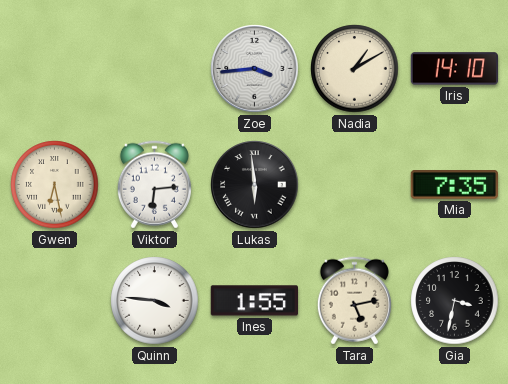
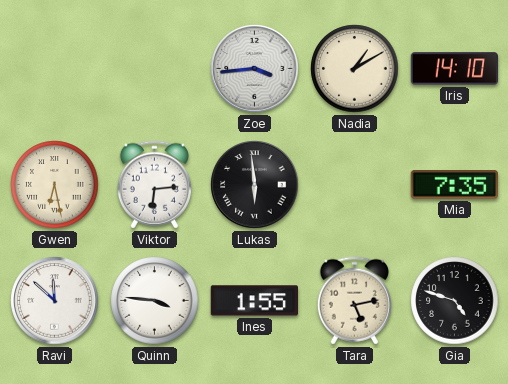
Ravi: none -> 11:52 (55, 301)
Gia: 3:32 -> 4:48 (455, 301)
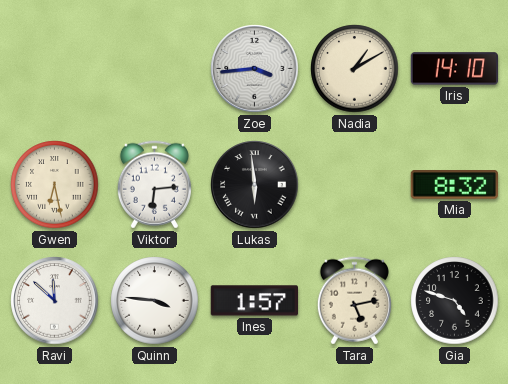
Mia: 7:35 -> 8:32 (454, 185)
Ines: 1:55 -> 1:57 (254, 301)
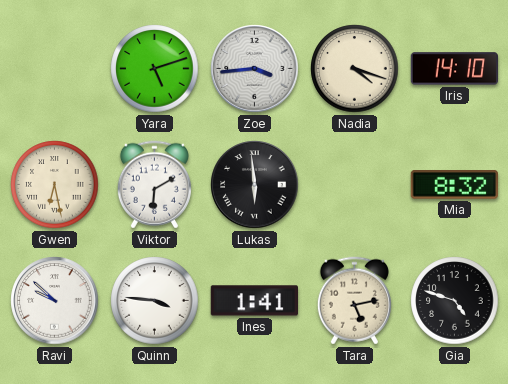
Yara: none -> 5:12 (155, 69)
Nadia: 1:10 -> 4:18 (355, 69)
Viktor: 6:14 -> 6:10 (154, 185)
Ravi: 11:52 -> 9:52 (55, 301)
Ines: 1:57 -> 1:41 (254, 301)
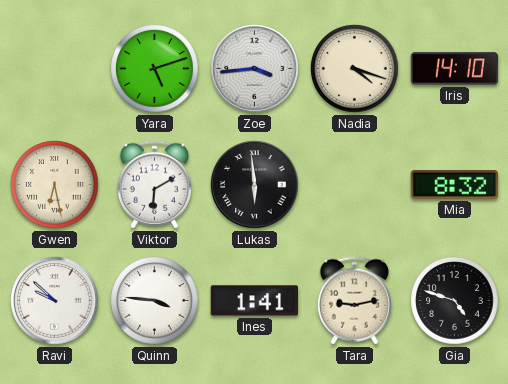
Tara: 5:13 -> 9:13 (354, 301)
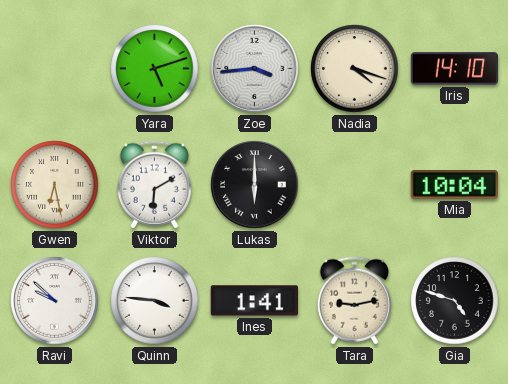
Lukas: 5:59 -> 6:00 (255, 185)
Mia: 8:32 -> 10:04 (454, 185)
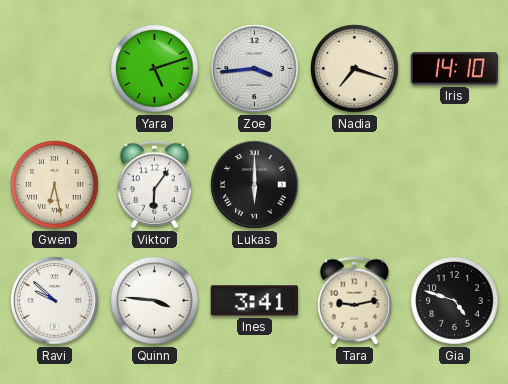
Nadia: 4:18 -> 7:18 (355, 69)
Viktor: 6:10 -> 6:06 (154, 185)
Mia: 10:04 -> none (454, 185)
Ines: 1:41 -> 3:41 (254, 301)
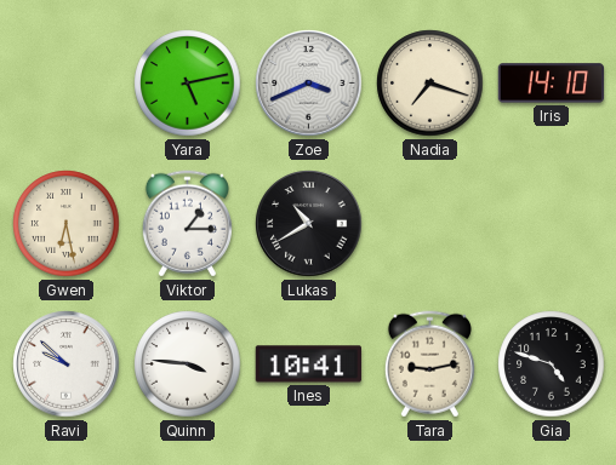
Yara: 5:12 -> 5:13 (188, 84)
Zoe: 3:44 -> 3:41 (309, 84)
Viktor: 6:06 -> 1:15 (187, 224)
Lukas: 6:00 -> 10:40 (309, 224)
Ines: 3:41 -> 10:41 (308, 364)
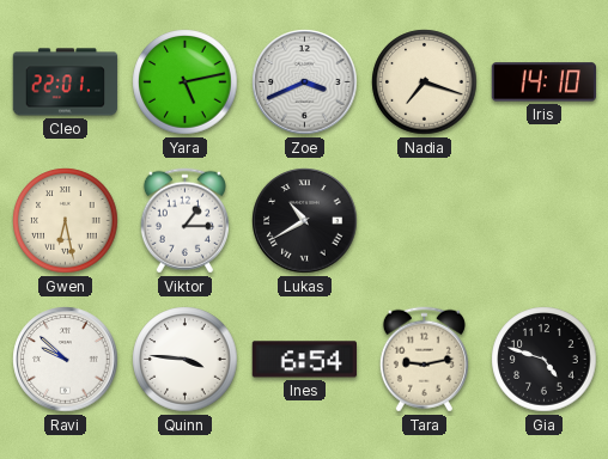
Cleo: none -> 22:01 (66, 82)
Ines: 10:41 -> 6:54 (304, 360)
